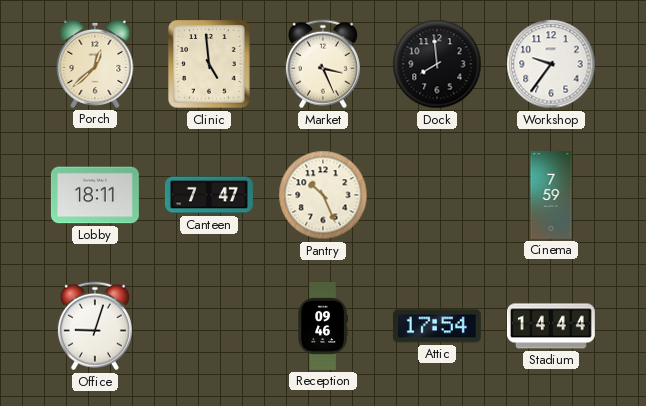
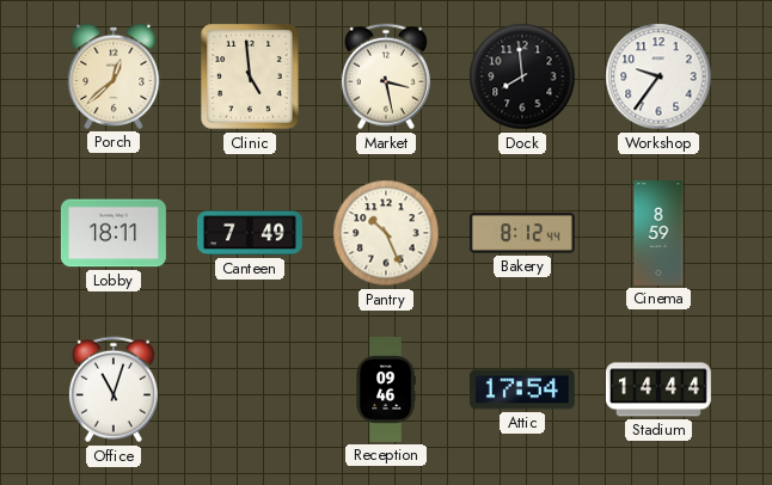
Market: 3:26 -> 3:28 (386, 76)
Canteen: 7:47 -> 7:49 (250, 233)
Bakery: none -> 8:12 (522, 233)
Cinema: 7:59 -> 8:59 (658, 233)
Office: 9:03 -> 11:03 (114, 389)
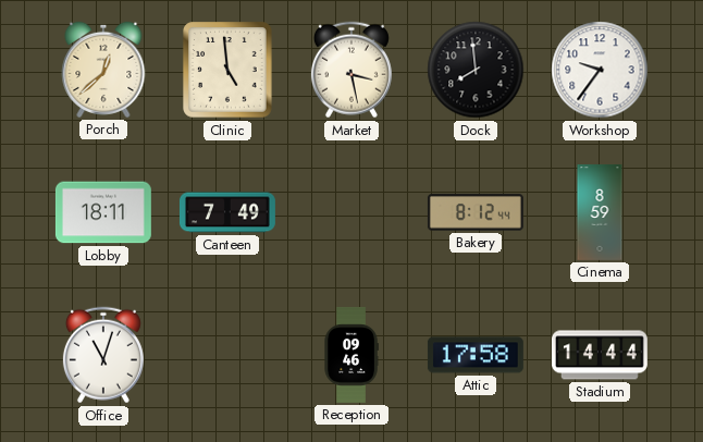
Pantry: 10:26 -> none (386, 233)
Attic: 17:54 -> 17:58 (476, 355)
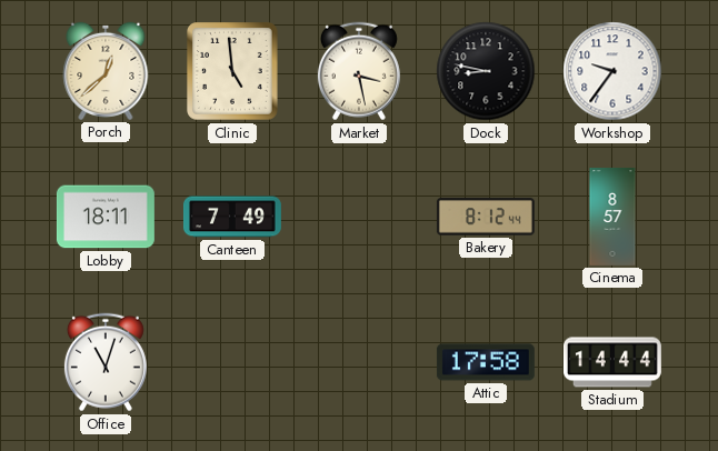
Dock: 7:59 -> 8:47 (486, 71)
Cinema: 8:59 -> 8:57 (612, 217)
Reception: 09:46 -> none (351, 355)
